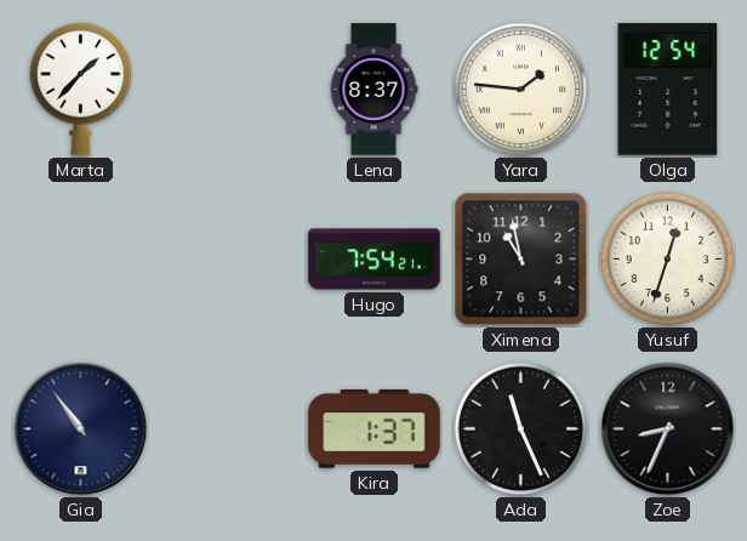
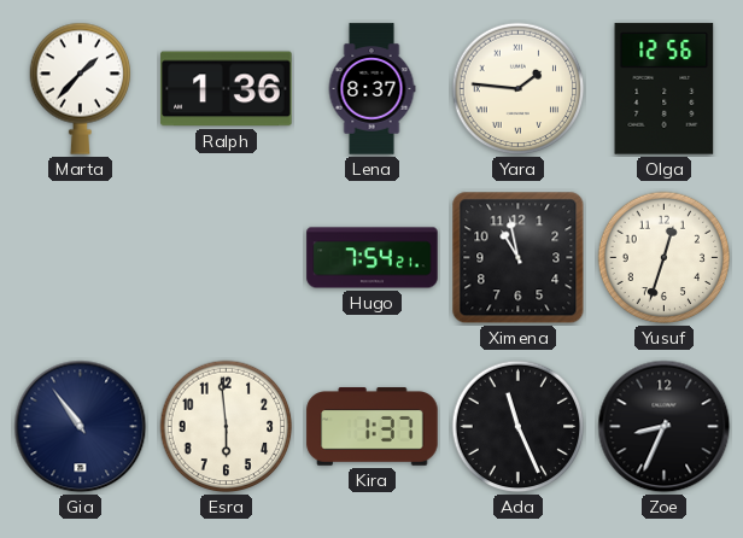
Ralph: none -> 1:36 (227, 89)
Olga: 12:54 -> 12:56 (665, 89)
Esra: none -> 5:59 (227, 427)
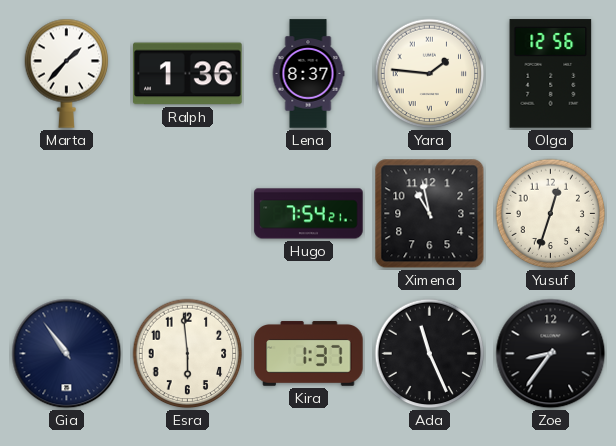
Zoe: 8:34 -> 8:36 (551, 354)
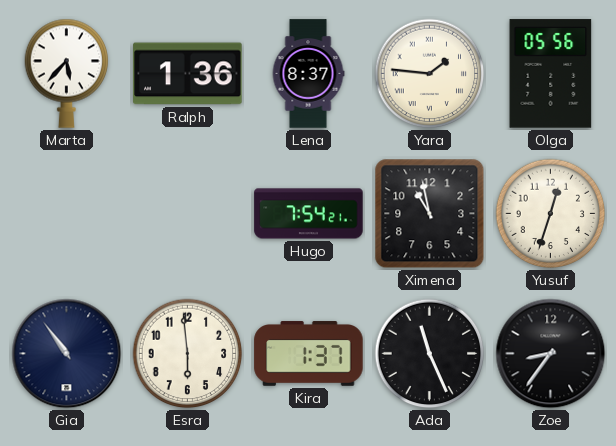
Marta: 1:37 -> 5:37 (67, 73)
Olga: 12:56 -> 05:56 (551, 74)
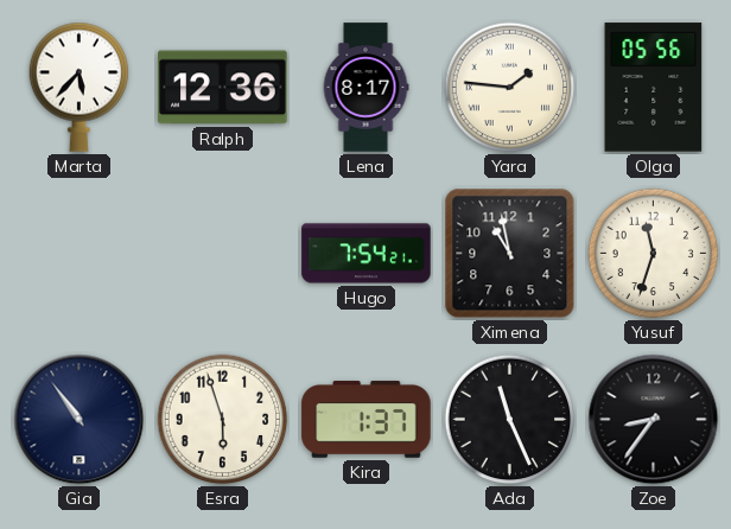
Ralph: 1:36 -> 12:36 (223, 88)
Lena: 8:37 -> 8:17 (366, 88)
Yusuf: 12:33 -> 11:33 (654, 254)
Esra: 5:59 -> 5:57 (223, 420)
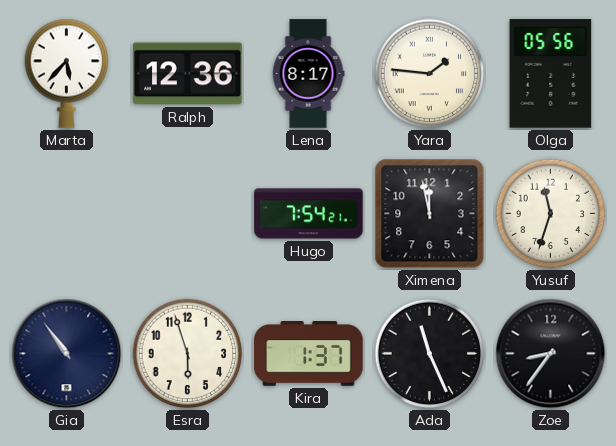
Ximena: 10:58 -> 11:58 (430, 214)
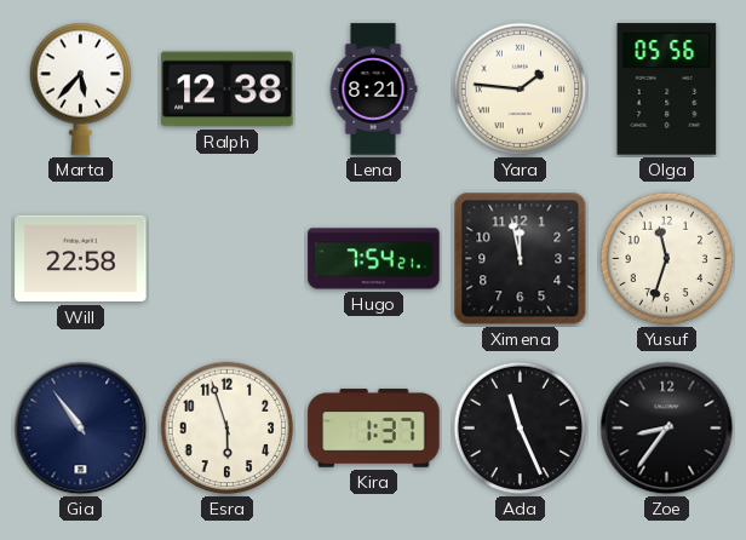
Ralph: 12:36 -> 12:38 (228, 90)
Lena: 8:17 -> 8:21 (373, 90)
Will: none -> 22:58 (81, 259)
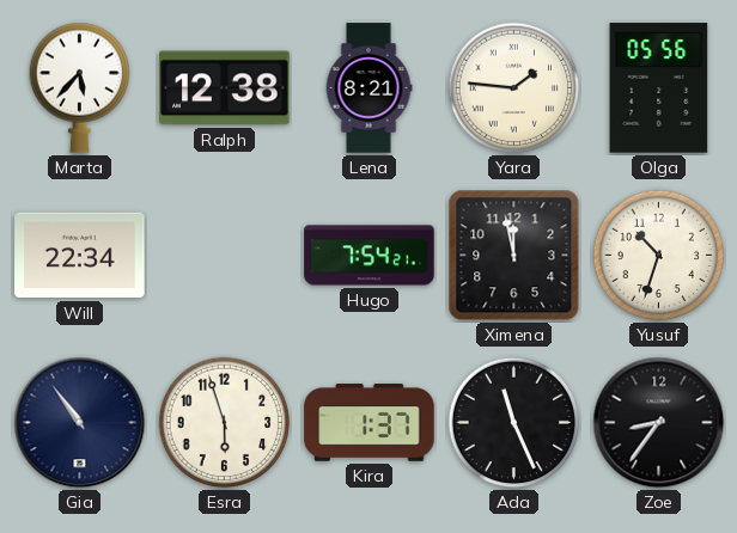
Will: 22:58 -> 22:34 (80, 256)
Yusuf: 11:33 -> 10:33 (659, 256)
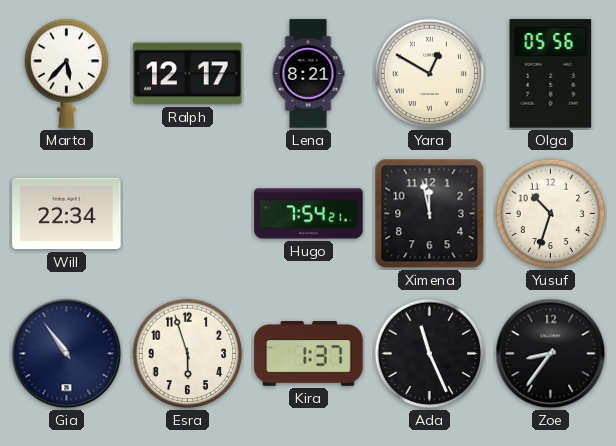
Ralph: 12:38 -> 12:17 (188, 74)
Yara: 1:46 -> 12:50 (430, 74)
